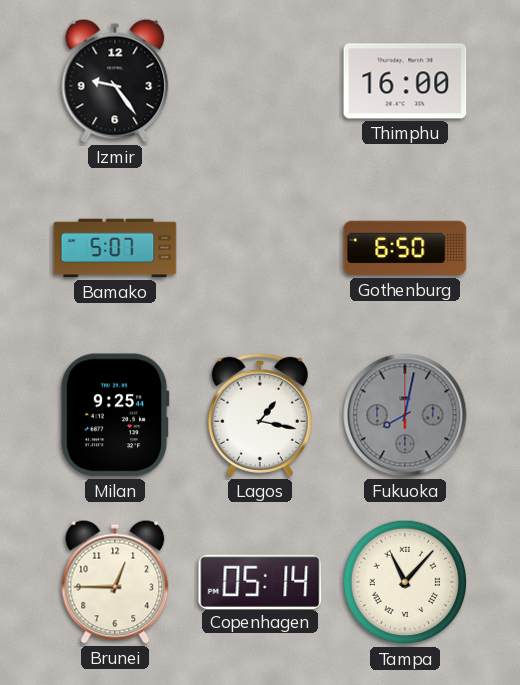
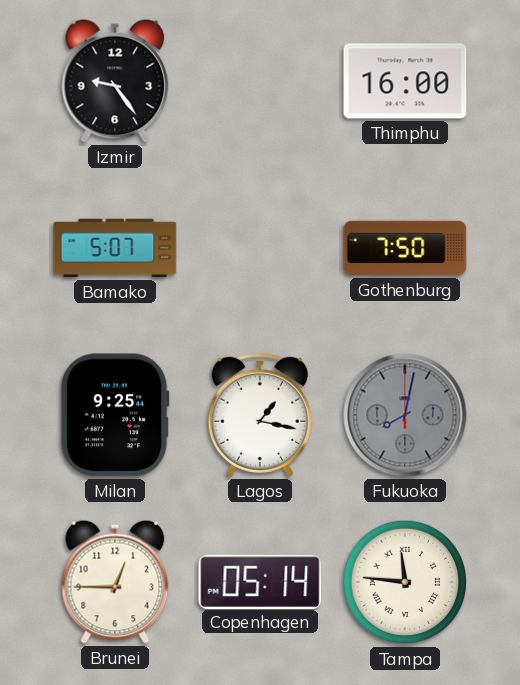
Gothenburg: 6:50 -> 7:50 (405, 248)
Tampa: 11:07 -> 11:46 (405, 582)
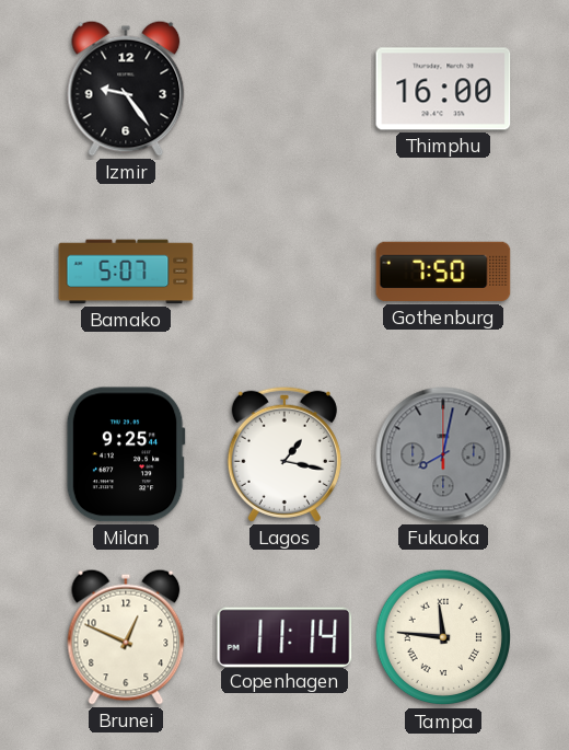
Brunei: 12:45 -> 12:49 (126, 637)
Copenhagen: 05:14 -> 11:14 (284, 636)
